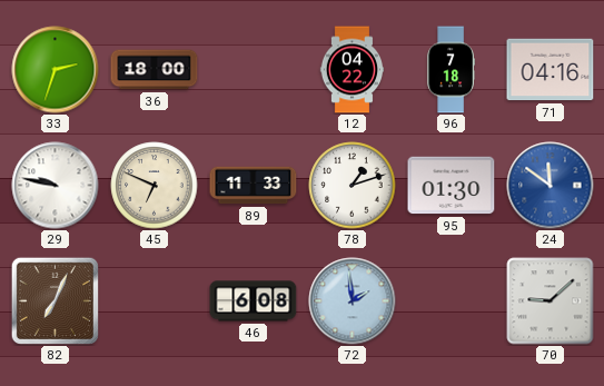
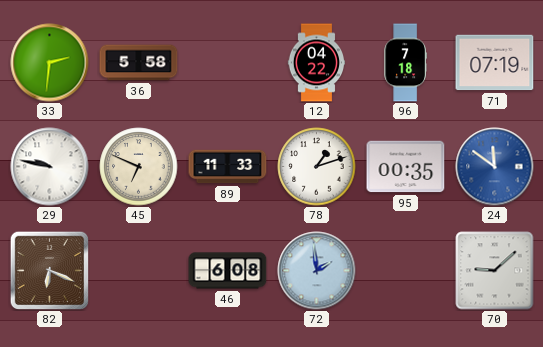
33: 2:33 -> 2:31 (50, 63)
36: 18:00 -> 5:58 (139, 63)
71: 04:16 -> 07:19 (495, 63)
95: 01:30 -> 00:35 (406, 167)
82: 7:04 -> 6:19 (49, 270)
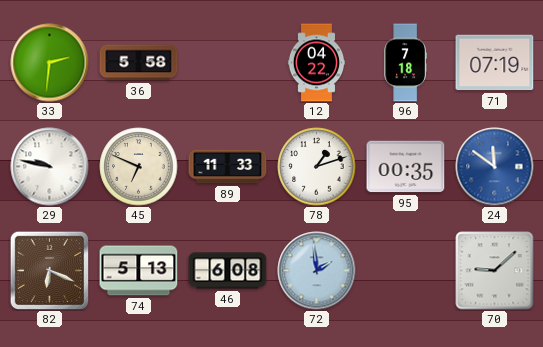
74: none -> 5:13 (139, 271)
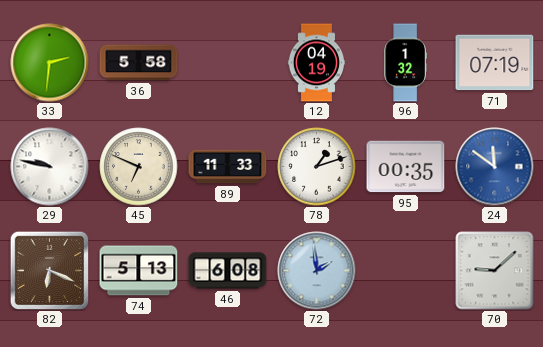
12: 04:22 -> 04:19 (316, 63)
96: 7:18 -> 1:32 (405, 63)
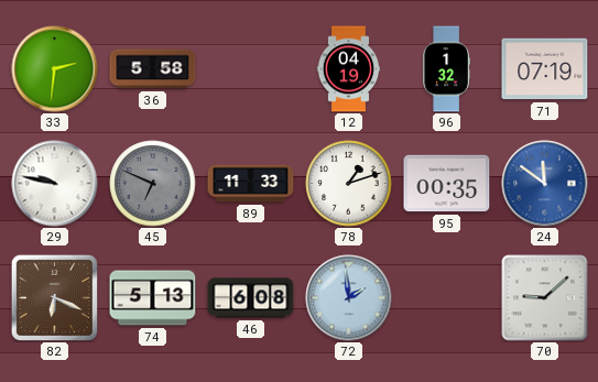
45 dial: cream -> grey (153, 184)
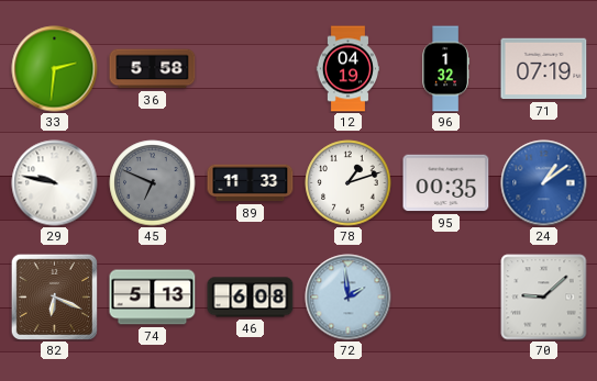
24: 11:51 -> 1:09 (544, 183)
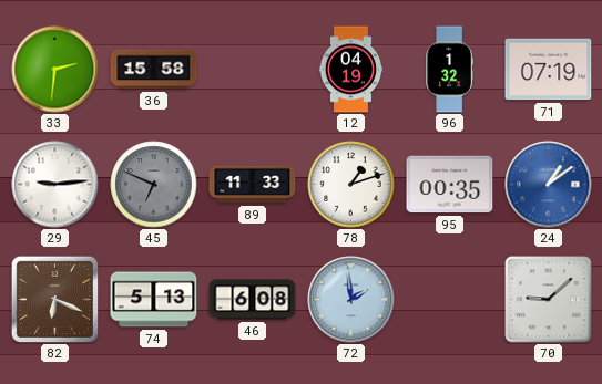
36: 5:58 -> 15:58 (154, 70)
29: 9:47 -> 9:14 (55, 185)
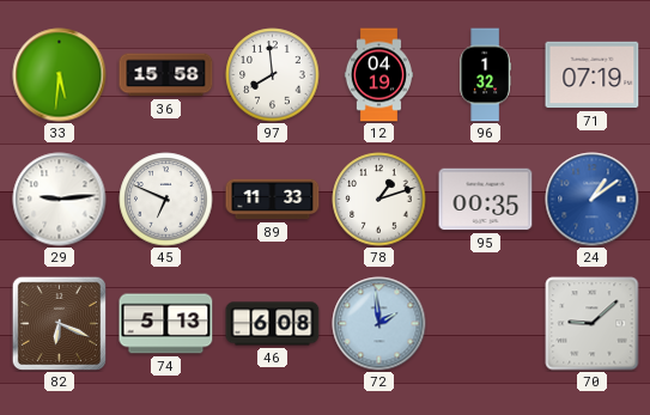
33: 2:31 -> 5:31 (60, 75)
97: none -> 7:59 (273, 75)
45 dial: grey -> white (166, 200)
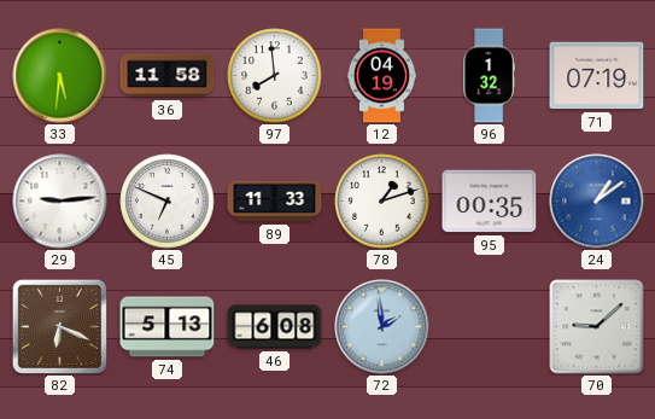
36: 15:58 -> 11:58 (168, 76)
